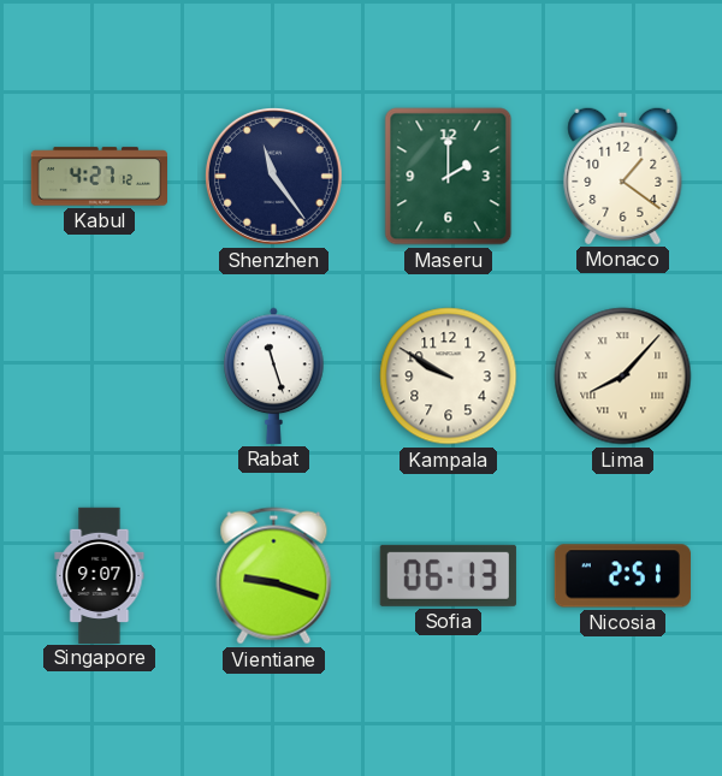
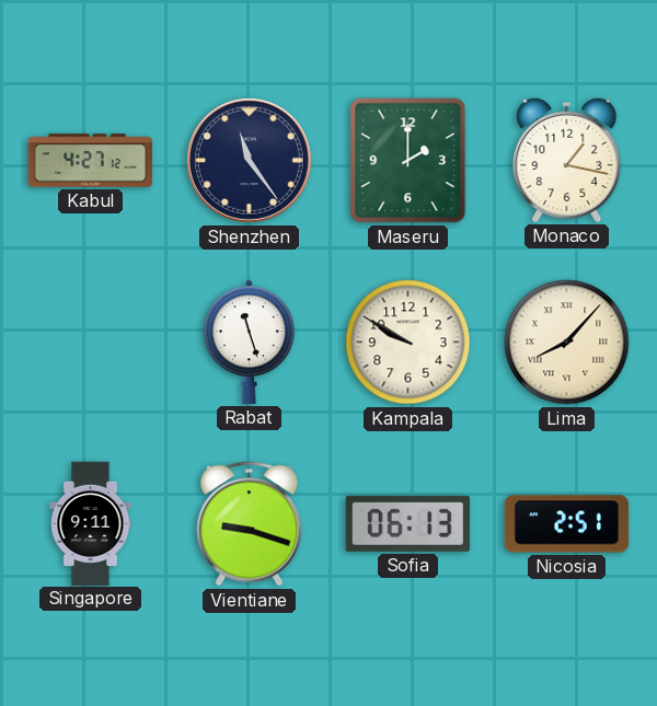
Monaco: 1:21 -> 1:17 (567, 160)
Singapore: 9:07 -> 9:11 (91, 523)
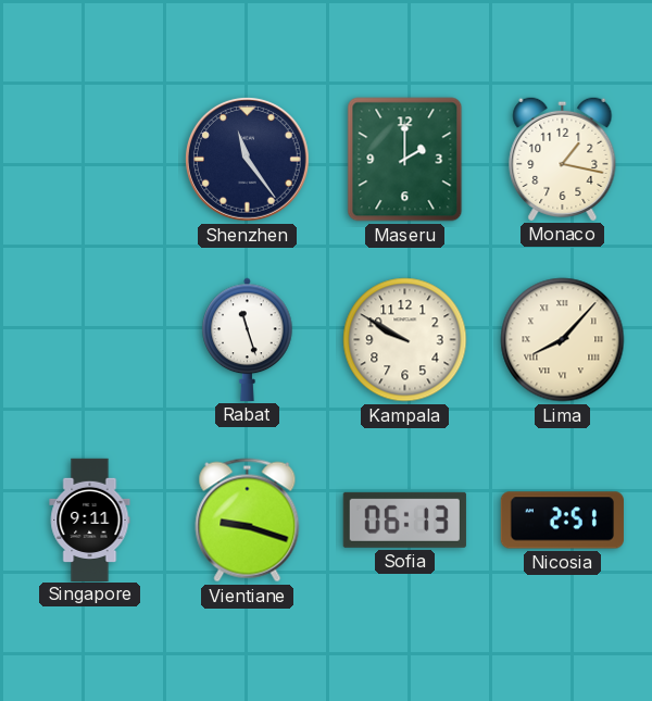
Kabul: 4:27 -> none (90, 161)
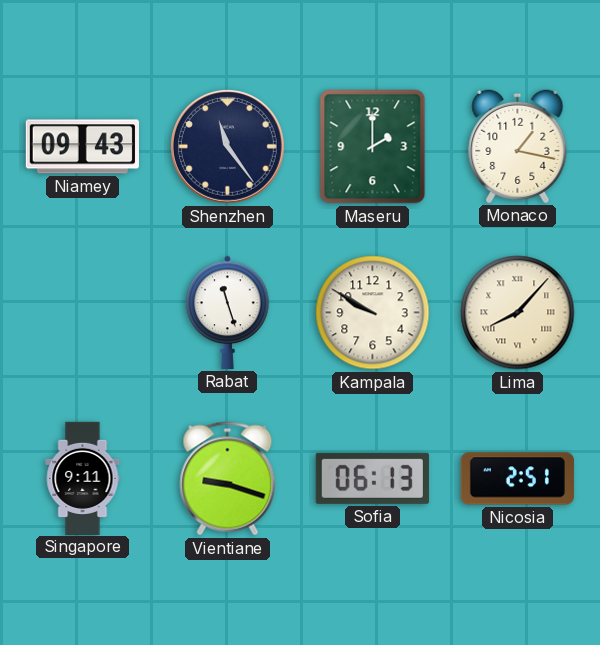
Niamey: none -> 09:43 (82, 147)
